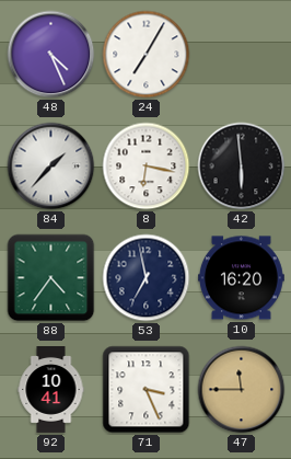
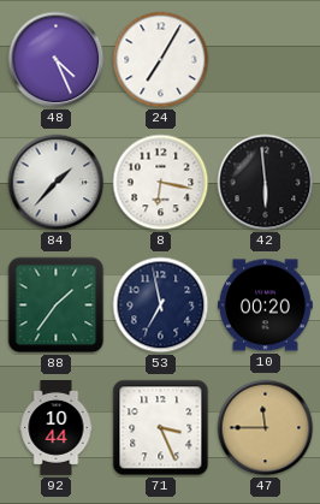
88: 4:36 -> 1:36 (57, 306)
10: 16:20 -> 00:20 (265, 306)
92: 10:41 -> 10:44 (57, 428)
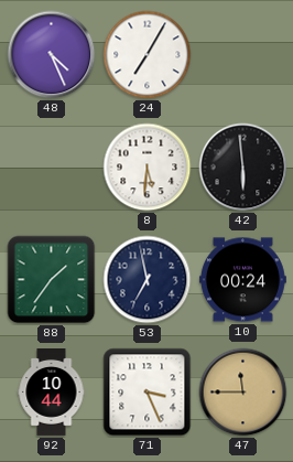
84: 1:37 -> none (57, 183)
8: 6:17 -> 5:31 (148, 168)
10: 00:20 -> 00:24 (242, 280)
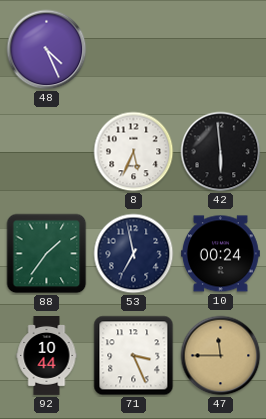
24: 7:05 -> none (148, 55)
8: 5:31 -> 5:34 (134, 152)
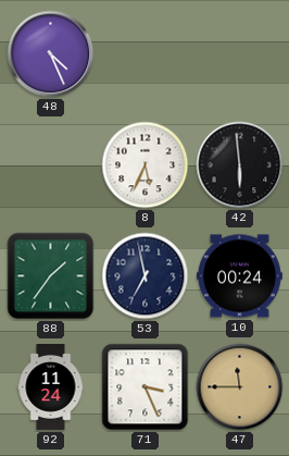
92: 10:44 -> 11:24 (51, 387)
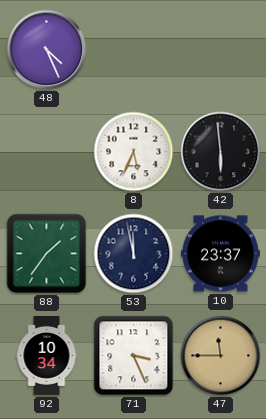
53: 6:58 -> 11:58 (134, 254)
10: 00:24 -> 23:37 (220, 254)
92: 11:24 -> 10:34 (47, 356)
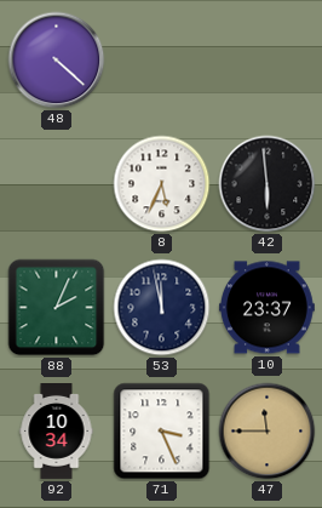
48: 4:26 -> 4:22 (57, 61)
88: 1:36 -> 2:04 (57, 308)
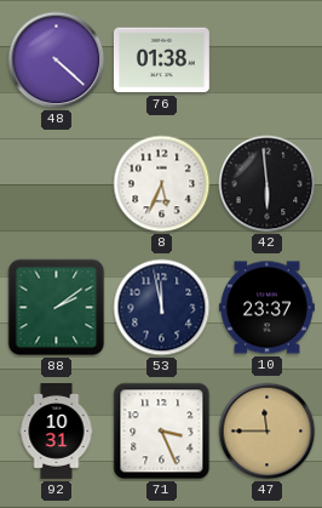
76: none -> 01:38 (161, 61)
88: 2:04 -> 2:09 (57, 308)
92: 10:34 -> 10:31 (57, 432)
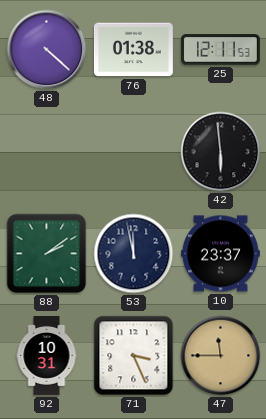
25: none -> 12:11 (221, 50)
8: 5:34 -> none (162, 184)
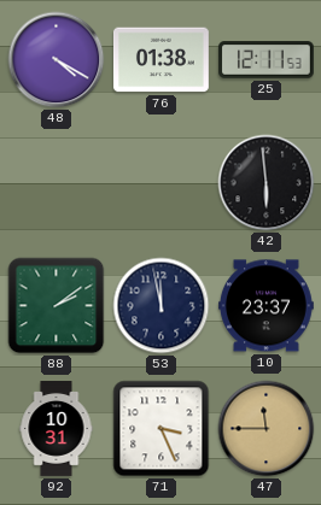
48: 4:22 -> 4:20 (57, 60)
